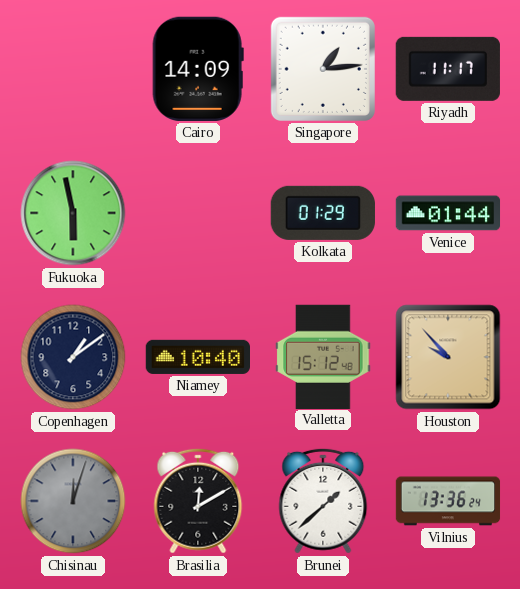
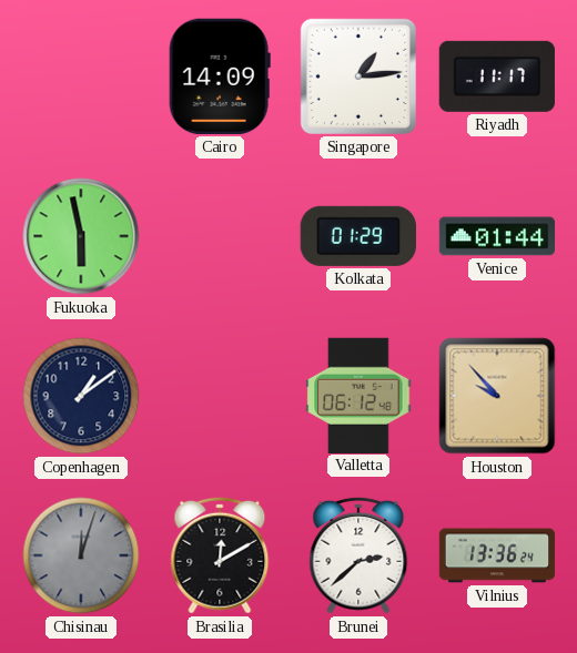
Niamey: 10:40 -> none (197, 357)
Valletta: 15:12 -> 06:12 (358, 395)
Brunei: 1:38 -> 2:38 (358, 555)
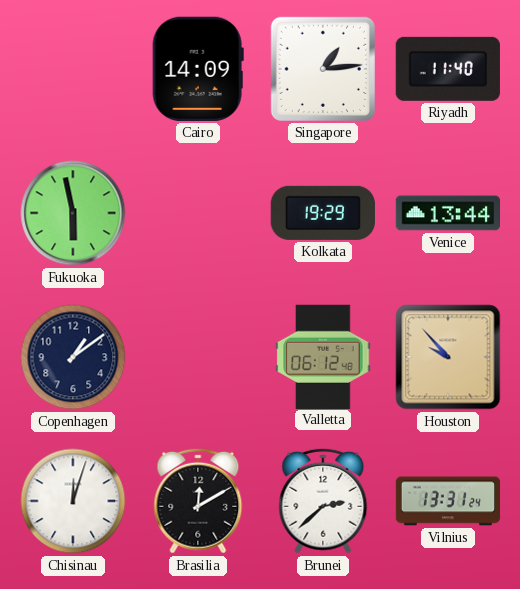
Riyadh: 11:17 -> 11:40 (448, 69)
Kolkata: 01:29 -> 19:29 (323, 213)
Venice: 01:44 -> 13:44 (448, 213)
Chisinau dial: grey -> white (73, 501)
Vilnius: 13:36 -> 13:31 (448, 501)
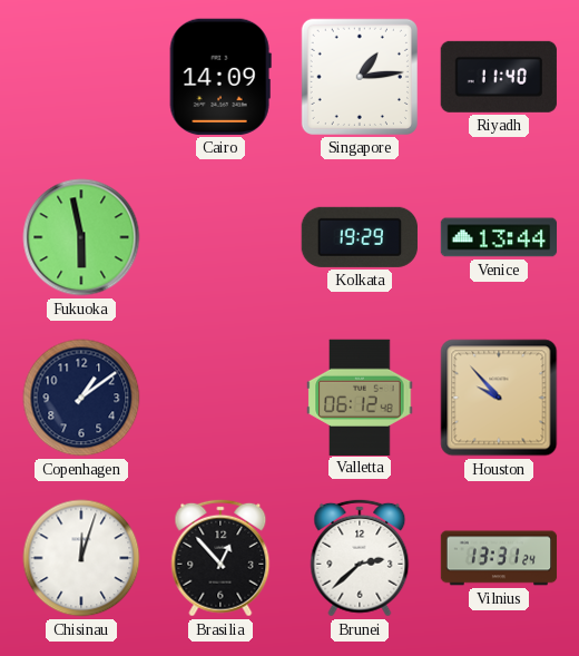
Brasilia: 12:10 -> 12:53 (220, 558)
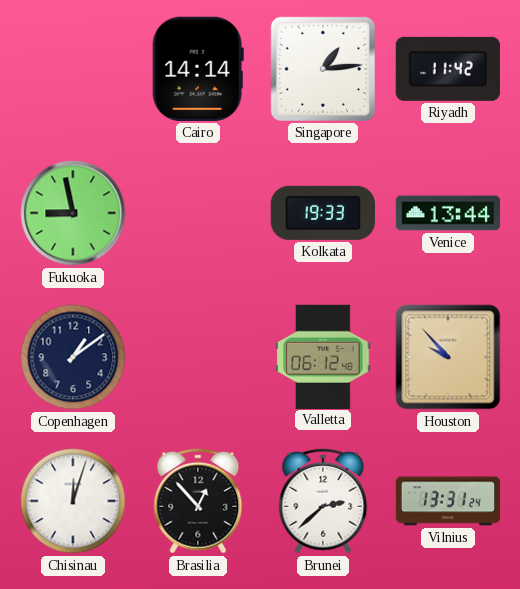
Cairo: 14:09 -> 14:14 (198, 69)
Riyadh: 11:40 -> 11:42 (448, 69)
Fukuoka: 5:58 -> 8:58 (73, 213)
Kolkata: 19:29 -> 19:33 (323, 213)
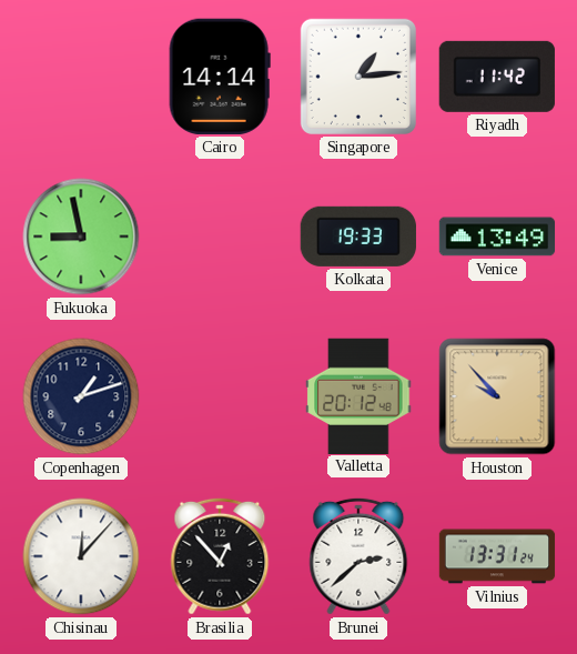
Venice: 13:44 -> 13:49 (497, 237)
Copenhagen: 1:09 -> 1:12 (81, 396)
Valletta: 06:12 -> 20:12 (358, 395)
Chisinau: 12:03 -> 12:07 (81, 556)
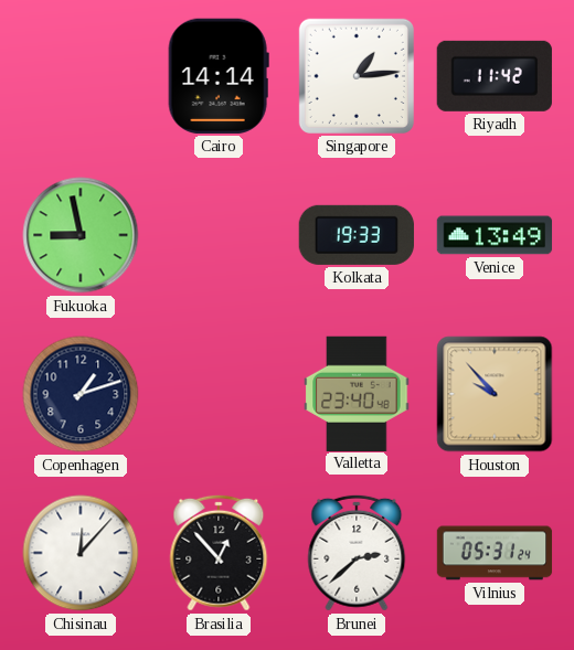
Valletta: 20:12 -> 23:40 (357, 393)
Vilnius: 13:31 -> 05:31 (495, 553)
